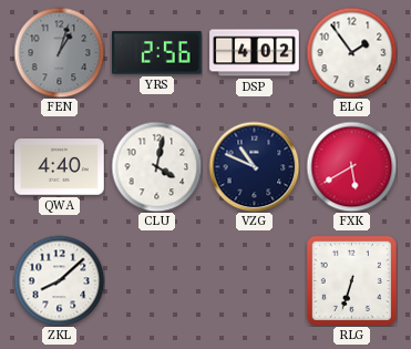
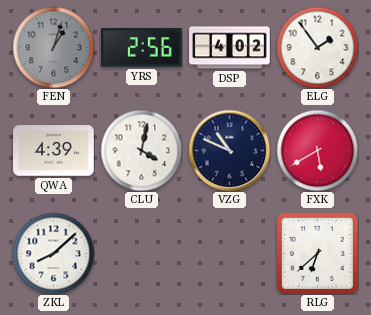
QWA: 4:40 -> 4:39 (54, 151)
RLG: 6:33 -> 6:38 (317, 253)
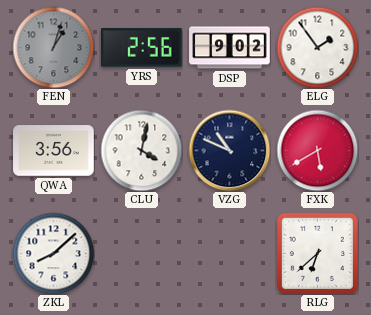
DSP: 4:02 -> 9:02 (230, 48)
QWA: 4:39 -> 3:56 (54, 151)
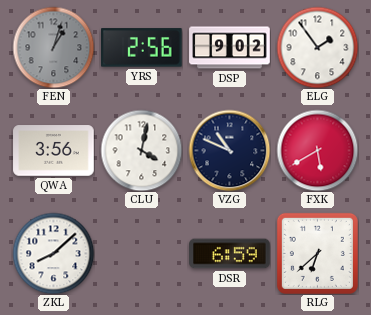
DSR: none -> 6:59 (230, 254)
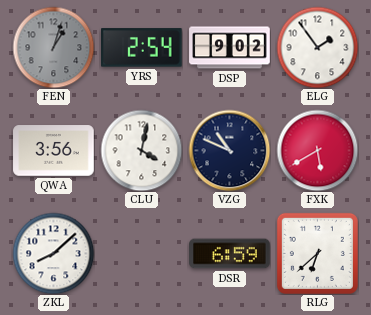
YRS: 2:56 -> 2:54 (142, 48)
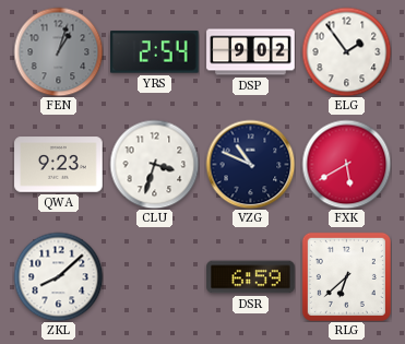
QWA: 3:56 -> 9:23 (59, 165)
CLU: 4:02 -> 3:33 (154, 164)
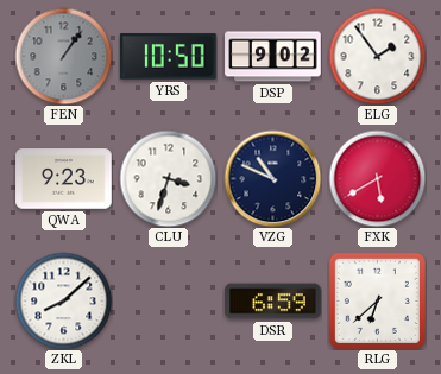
FEN: 1:03 -> 1:06 (63, 56)
YRS: 2:54 -> 10:50 (169, 57)
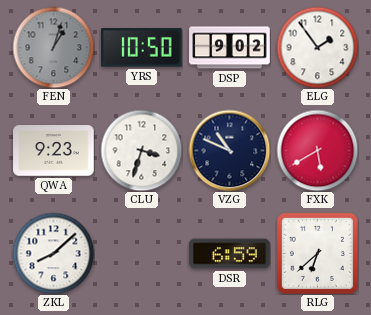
FEN: 1:06 -> 1:03 (53, 47)
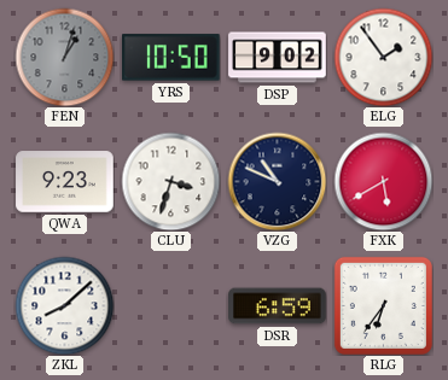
RLG: 6:38 -> 6:36 (383, 305)
